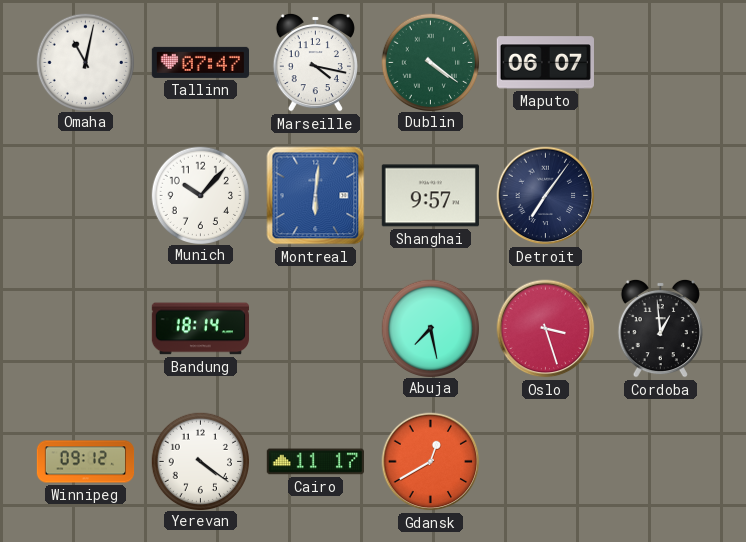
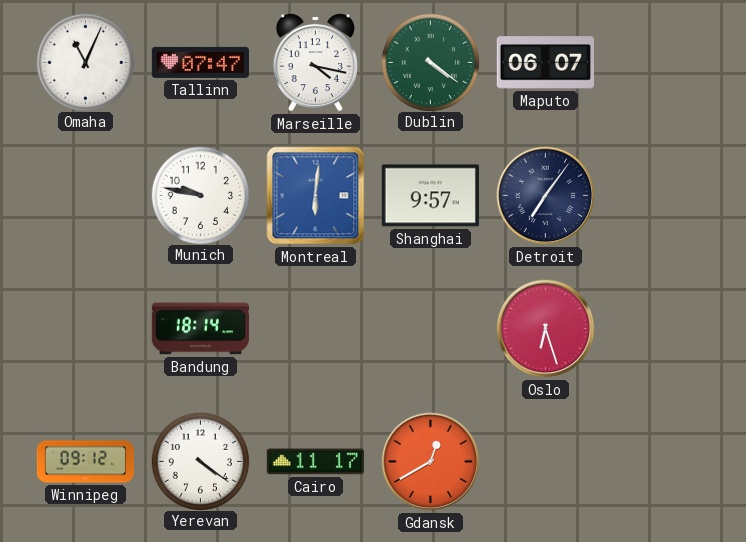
Omaha: 11:02 -> 11:04 (85, 62)
Munich: 10:07 -> 9:47 (200, 195)
Abuja: 7:28 -> none (430, 328)
Oslo: 3:27 -> 6:27 (546, 329)
Cordoba: 12:59 -> none (660, 328)
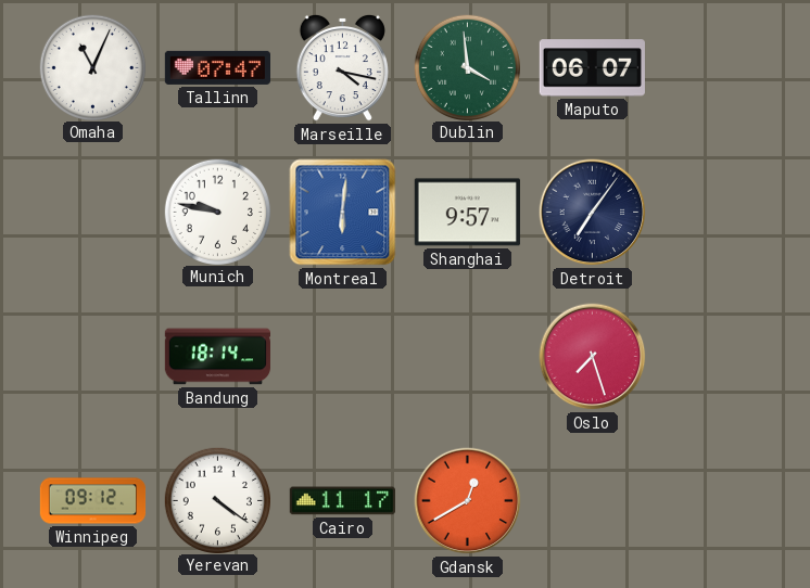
Dublin: 4:21 -> 3:59 (467, 67)
Oslo: 6:27 -> 7:27 (593, 357)
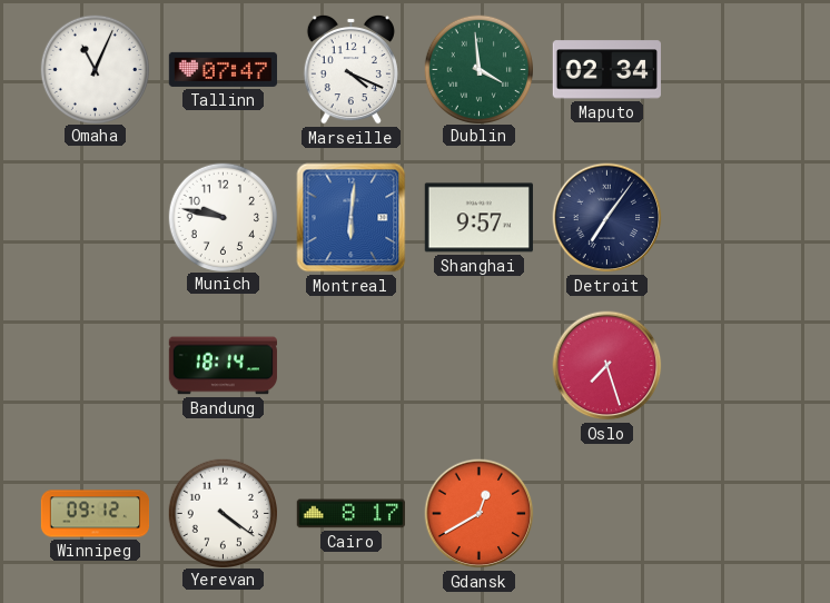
Marseille: 4:17 -> 4:19 (350, 69)
Maputo: 06:07 -> 02:34 (606, 70)
Cairo: 11:17 -> 8:17 (350, 514)
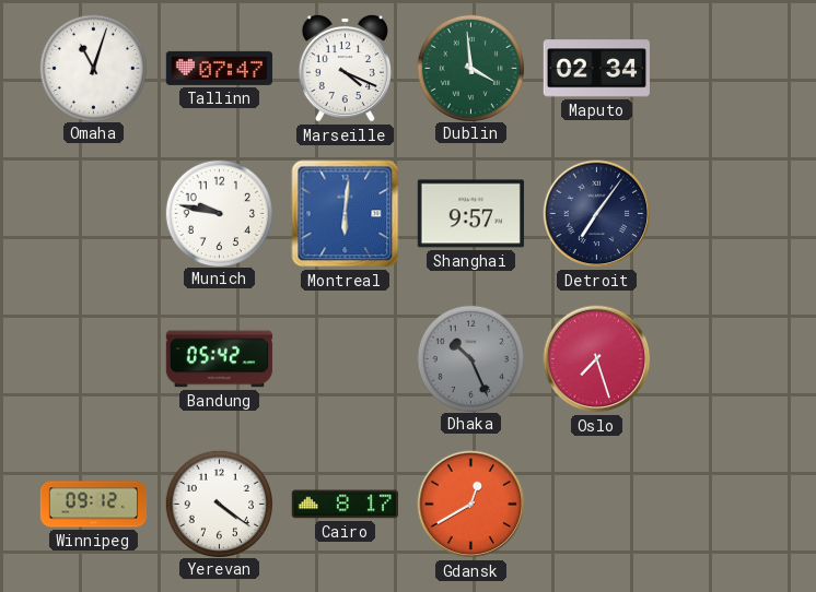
Omaha: 11:04 -> 11:03 (93, 68)
Bandung: 18:14 -> 05:42 (219, 359)
Dhaka: none -> 10:26 (470, 358)
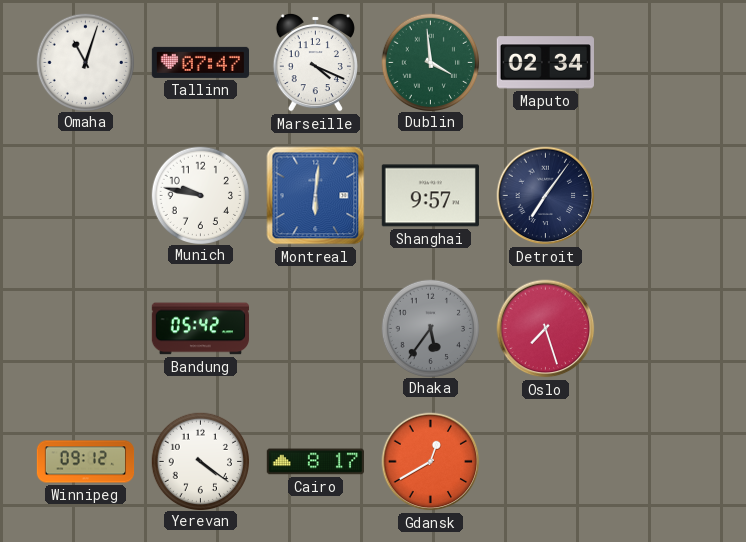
Dhaka: 10:26 -> 5:36 (430, 328)
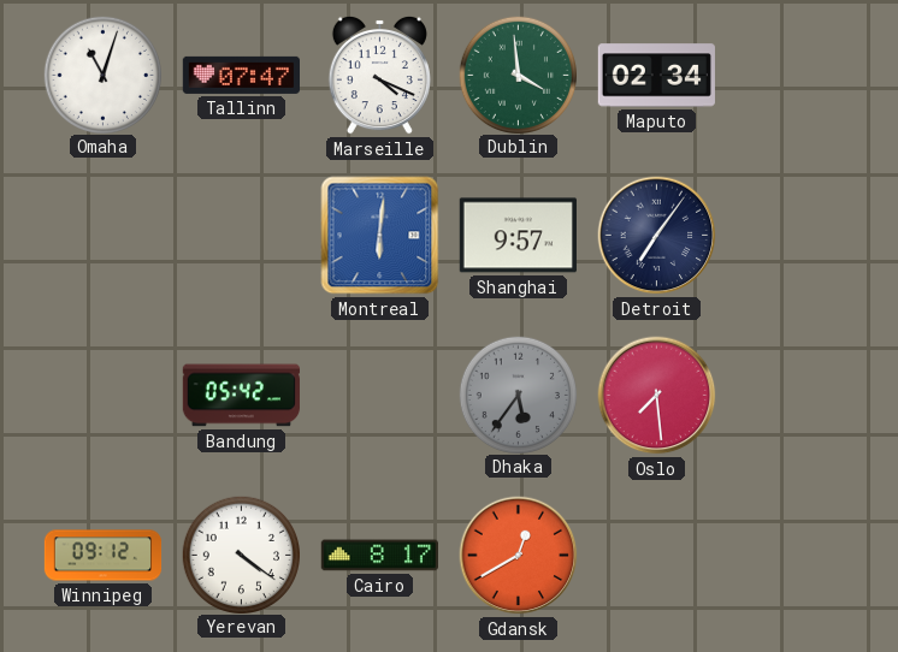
Munich: 9:47 -> none (200, 195)
Oslo: 7:27 -> 7:29 (657, 396)
